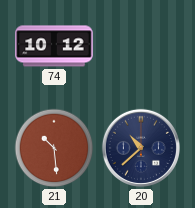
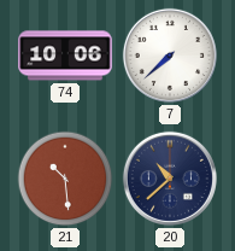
74: 10:12 -> 10:06 (65, 56)
7: none -> 7:38 (170, 56)
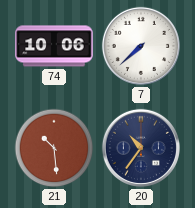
20: 10:38 -> 10:36 (141, 148)
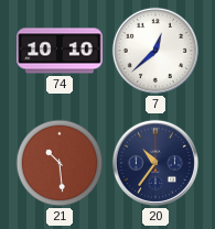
74: 10:06 -> 10:10 (60, 51)
7: 7:38 -> 12:38 (155, 51)
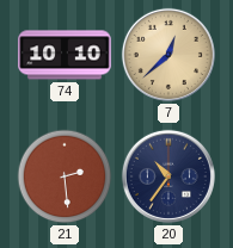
7 dial: white -> champagne (168, 55)
21: 10:29 -> 2:29 (65, 176)
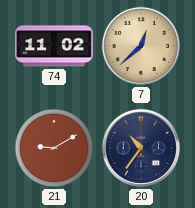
74: 10:10 -> 11:02 (54, 46)
21: 2:29 -> 9:10 (54, 148)
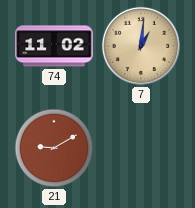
7: 12:38 -> 1:01 (141, 46)
20: 10:36 -> none (141, 148)
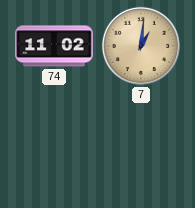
21: 9:10 -> none (54, 148)
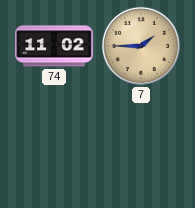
7: 1:01 -> 1:45 (141, 46)
